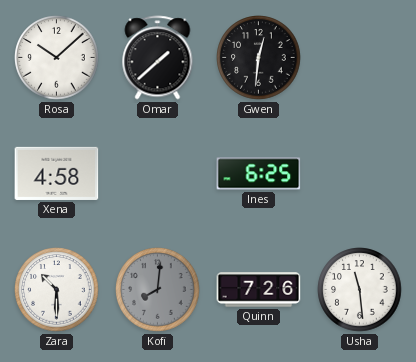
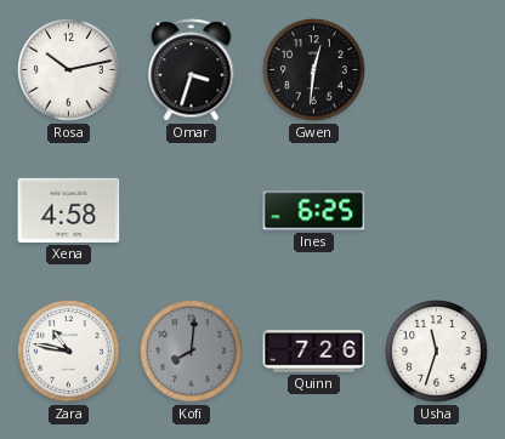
Rosa: 10:08 -> 10:13 (69, 70)
Omar: 1:38 -> 3:33 (192, 70)
Zara: 10:30 -> 10:47 (69, 352)
Usha: 11:29 -> 11:33 (437, 352)
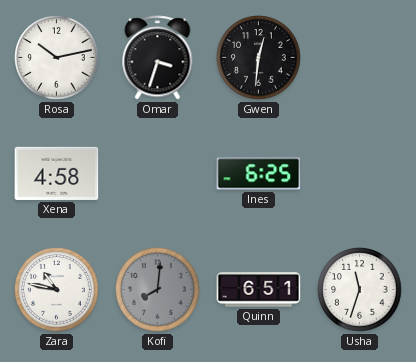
Quinn: 7:26 -> 6:51 (259, 290)
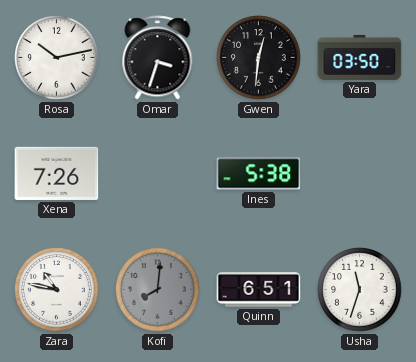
Yara: none -> 03:50 (360, 57)
Xena: 4:58 -> 7:26 (57, 173)
Ines: 6:25 -> 5:38 (259, 174)
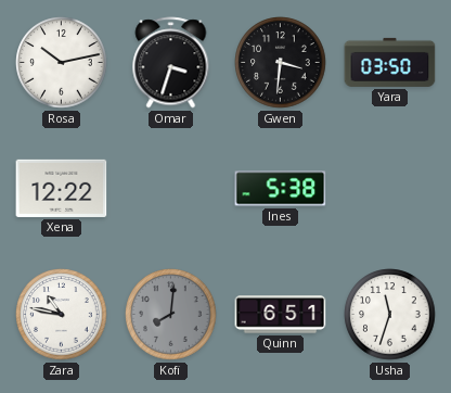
Gwen: 12:31 -> 3:31 (281, 63)
Xena: 7:26 -> 12:22 (62, 188)
